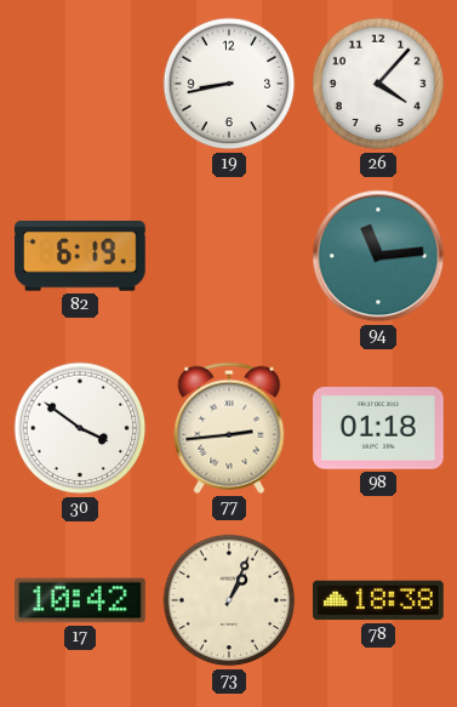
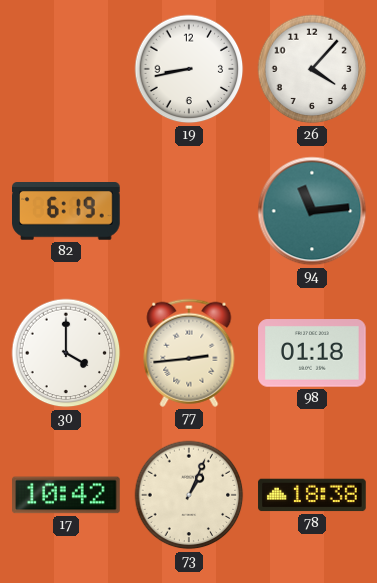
30: 3:51 -> 4:00 (66, 353)
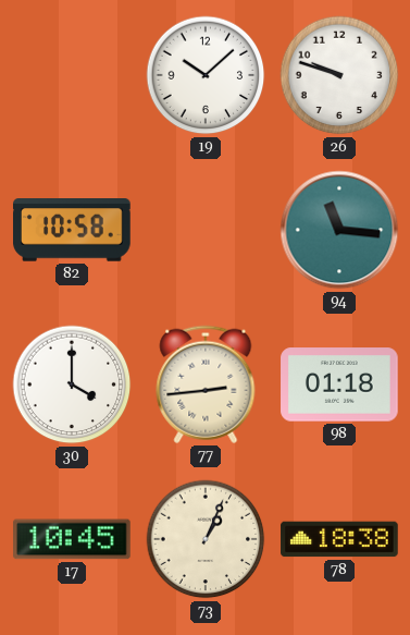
19: 8:43 -> 10:08 (206, 75)
26: 4:07 -> 9:48 (339, 75)
82: 6:19 -> 10:58 (73, 230)
94: 11:14 -> 11:16 (339, 230)
17: 10:42 -> 10:45 (72, 539)
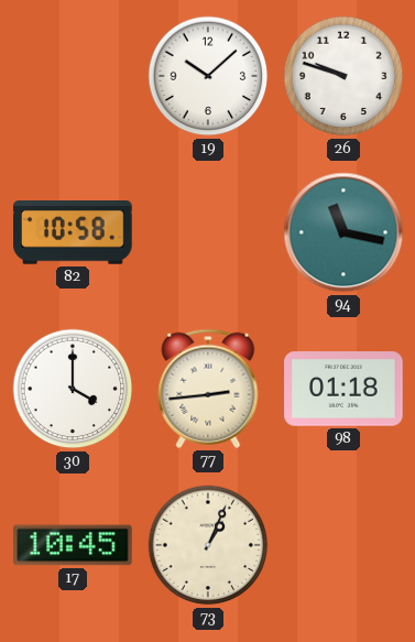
94: 11:16 -> 11:17 (343, 232)
78: 18:38 -> none (339, 539)
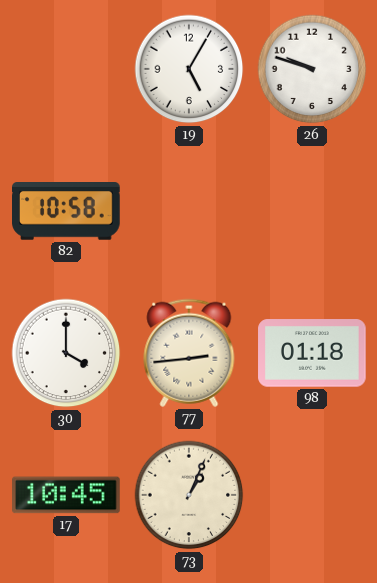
19: 10:08 -> 5:05 (189, 69)
94: 11:17 -> none (343, 232)
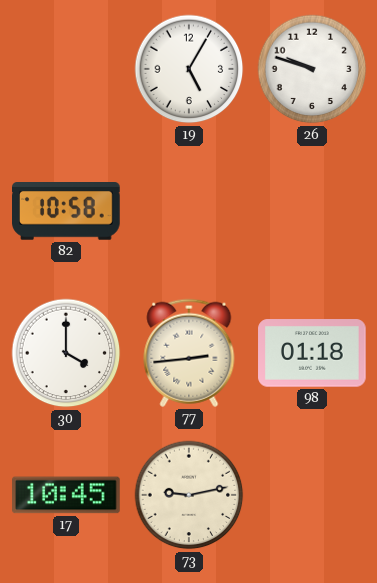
73: 1:04 -> 9:13 (189, 495)
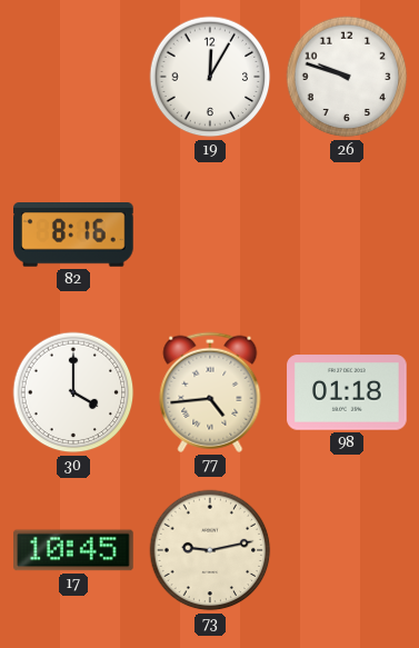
19: 5:05 -> 12:05 (210, 77)
82: 10:58 -> 8:16 (74, 235)
77: 2:44 -> 4:44 (210, 392)
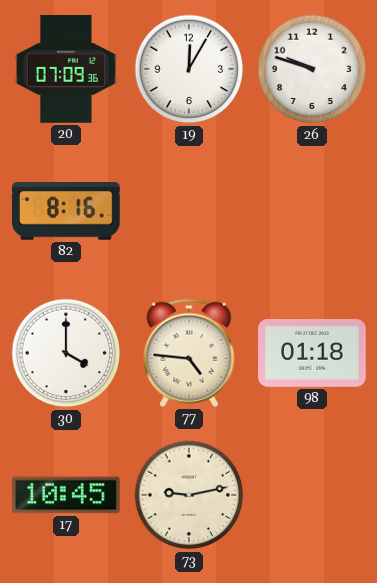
20: none -> 07:09 (66, 69)
77: 4:44 -> 4:46 (189, 353)
